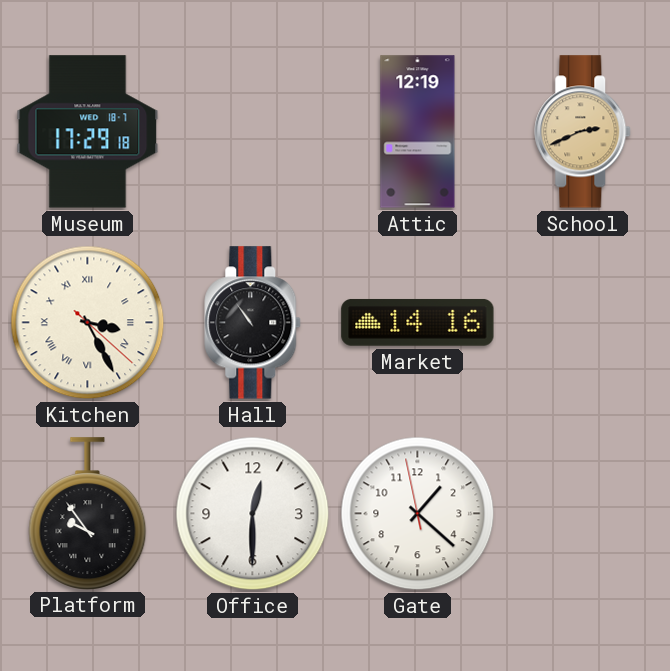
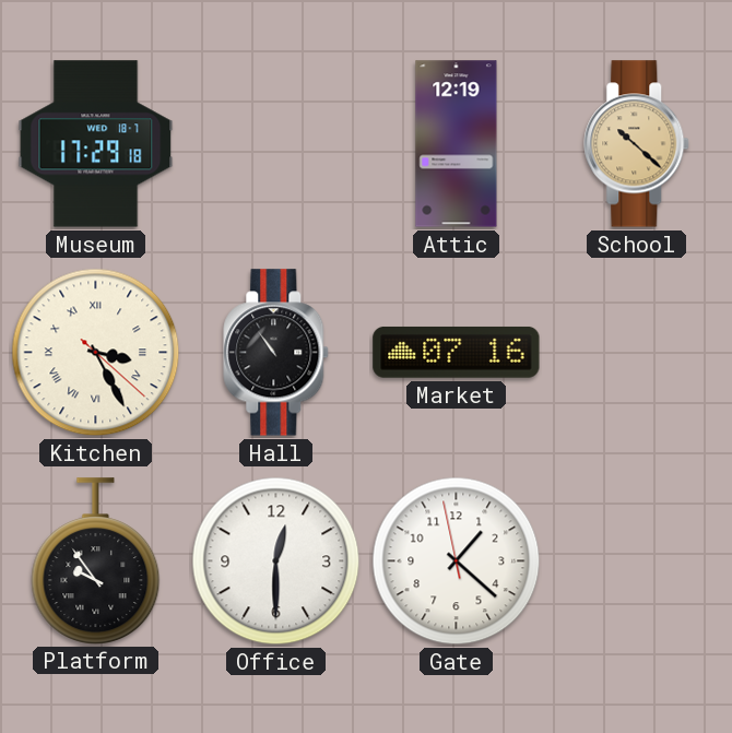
School: 2:41 -> 10:22 (637, 144)
Market: 14:16 -> 07:16 (457, 353)
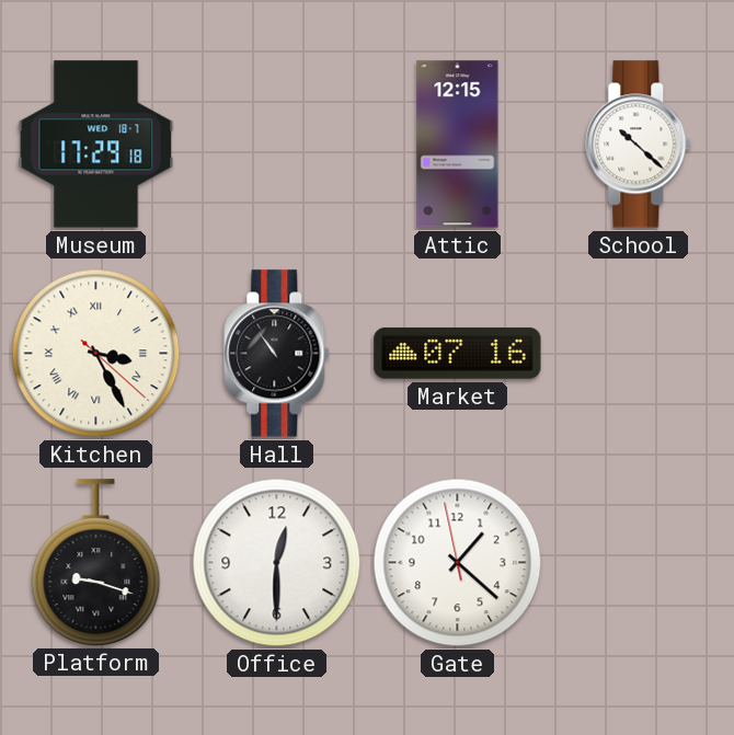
Attic: 12:19 -> 12:15 (458, 145)
School dial: champagne -> white (639, 145)
Platform: 9:54 -> 9:18 (96, 562)
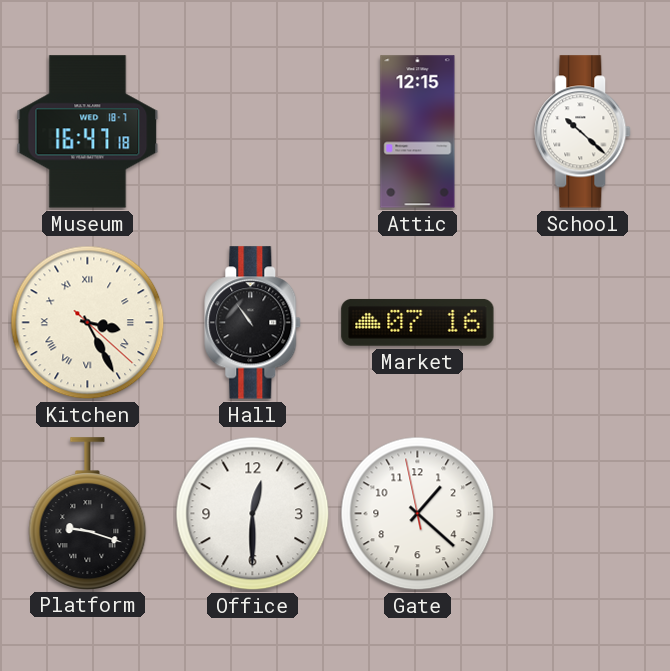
Museum: 17:29 -> 16:47 (88, 132)
